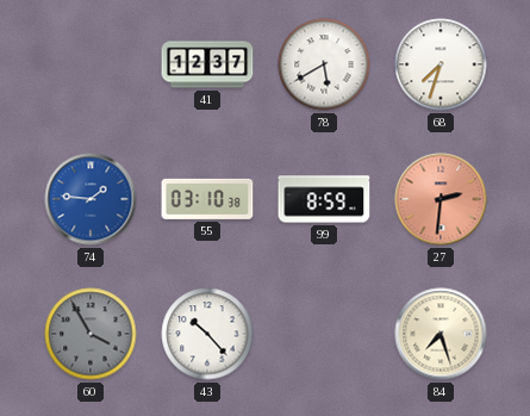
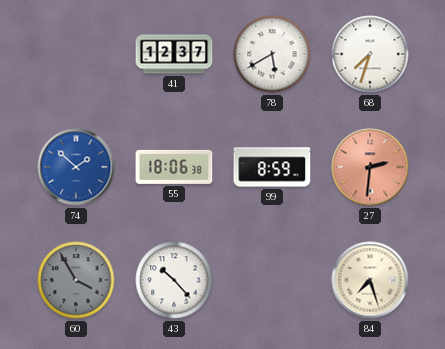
74: 1:46 -> 1:52 (76, 167)
55: 03:10 -> 18:06 (174, 167)
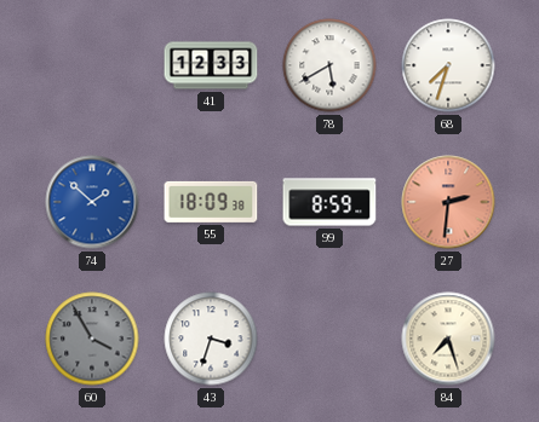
41: 12:37 -> 12:33 (211, 65)
55: 18:06 -> 18:09 (211, 202)
43: 10:23 -> 3:33 (211, 339)
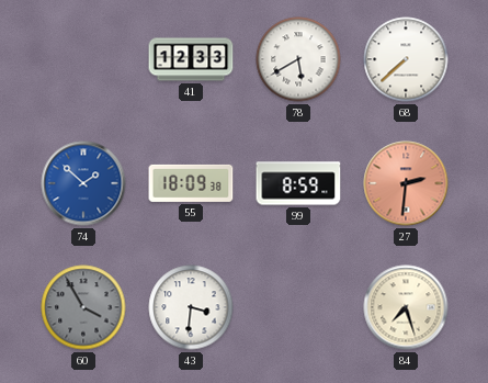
68: 7:33 -> 7:38 (406, 59)
43: 3:33 -> 3:31 (191, 307)
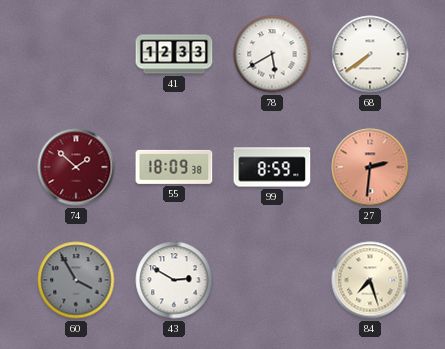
68: 7:38 -> 7:39 (370, 54)
74 dial: blue -> burgundy (76, 167)
43: 3:31 -> 2:50 (174, 280)
